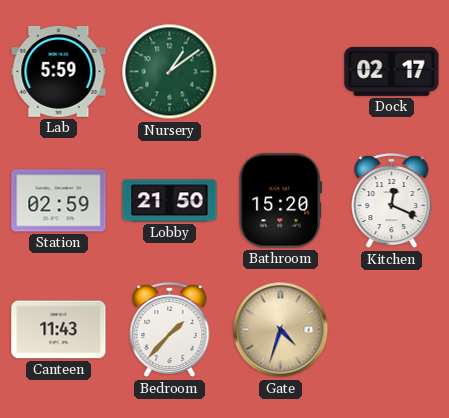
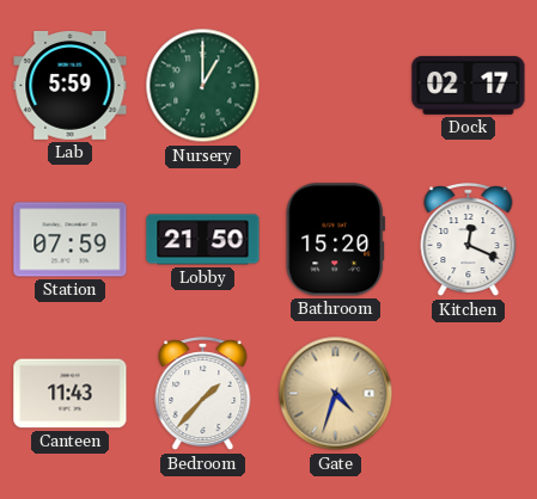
Nursery: 1:09 -> 1:00 (203, 86)
Station: 02:59 -> 07:59 (71, 240)
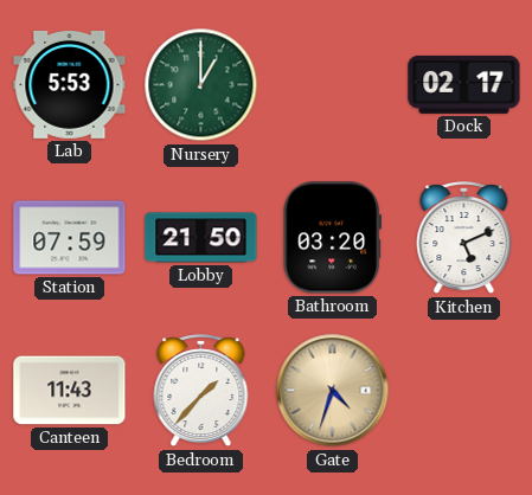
Lab: 5:59 -> 5:53 (70, 84)
Bathroom: 15:20 -> 03:20 (333, 238)
Kitchen: 12:19 -> 5:11 (464, 238)
